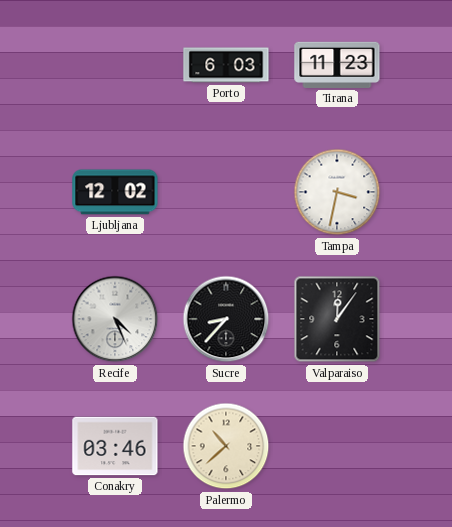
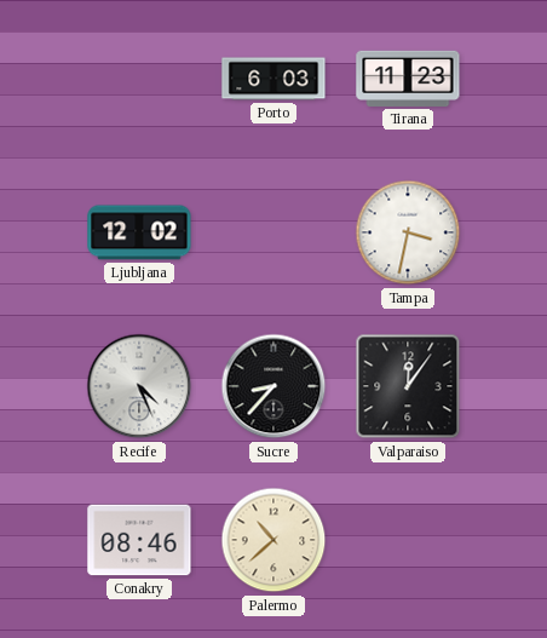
Conakry: 03:46 -> 08:46 (139, 540)
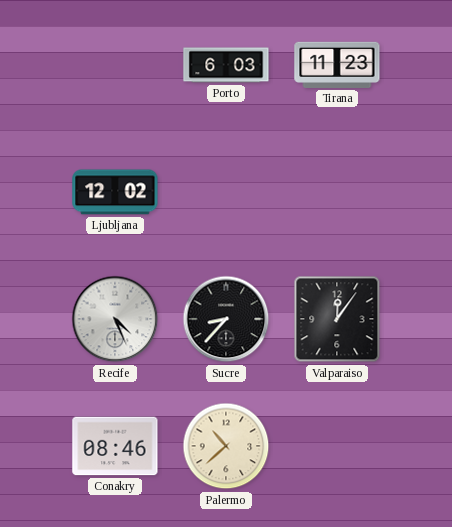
Tampa: 3:32 -> none (408, 232)
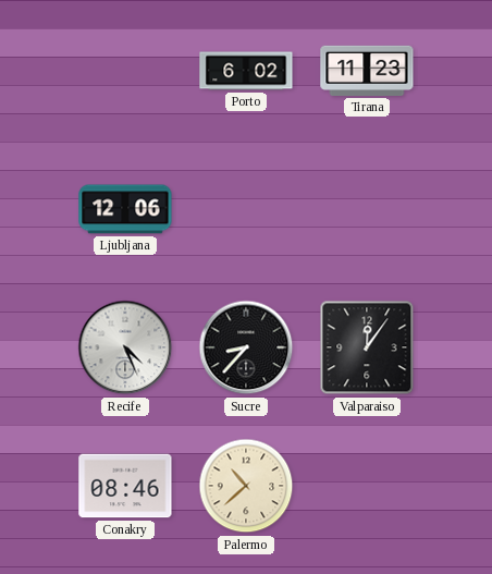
Porto: 6:03 -> 6:02 (246, 71)
Ljubljana: 12:02 -> 12:06 (125, 209)
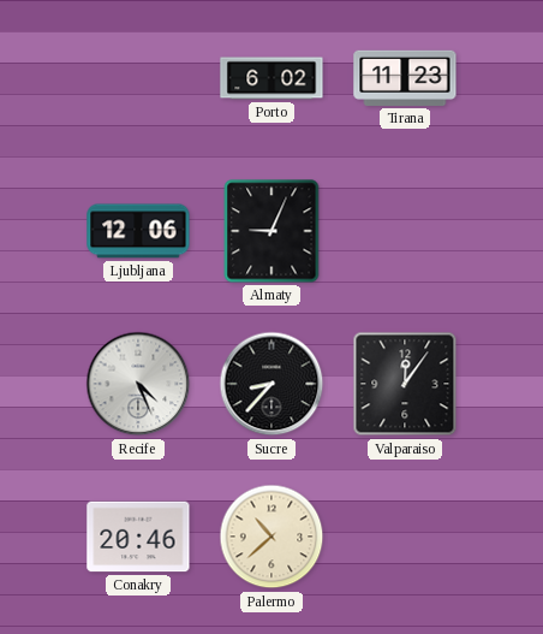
Almaty: none -> 9:04 (271, 231)
Conakry: 08:46 -> 20:46 (138, 537)
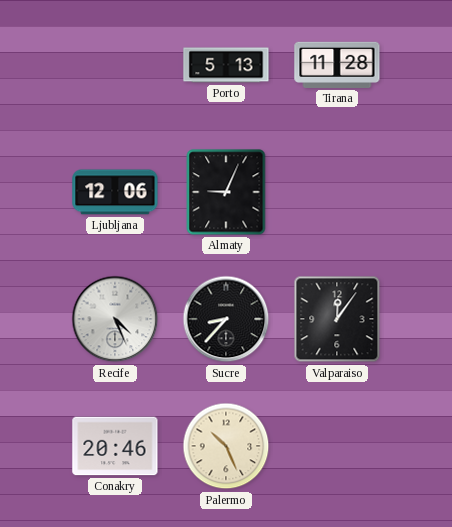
Porto: 6:02 -> 5:13 (226, 65)
Tirana: 11:23 -> 11:28 (337, 65)
Palermo: 10:38 -> 10:26 (226, 446)
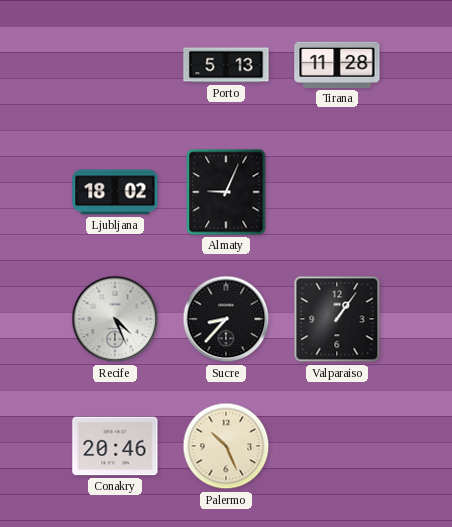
Ljubljana: 12:06 -> 18:02 (115, 192)
Valparaiso: 12:06 -> 1:06 (337, 319)
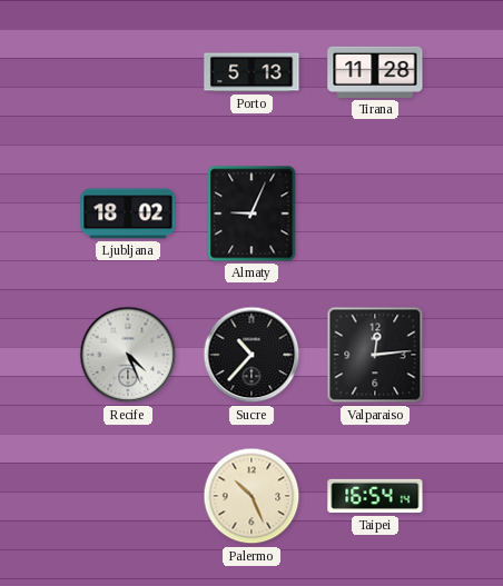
Sucre: 8:37 -> 10:37 (251, 355)
Valparaiso: 1:06 -> 12:14 (375, 355)
Conakry: 20:46 -> none (115, 446)
Taipei: none -> 16:54 (375, 496)
